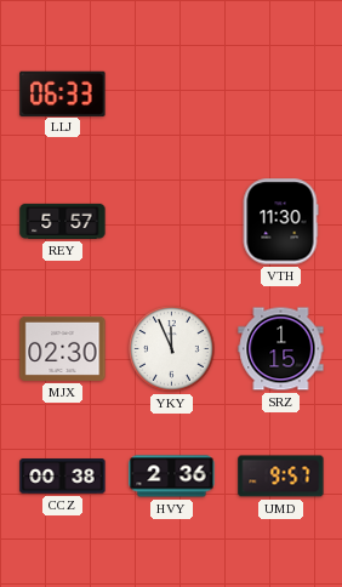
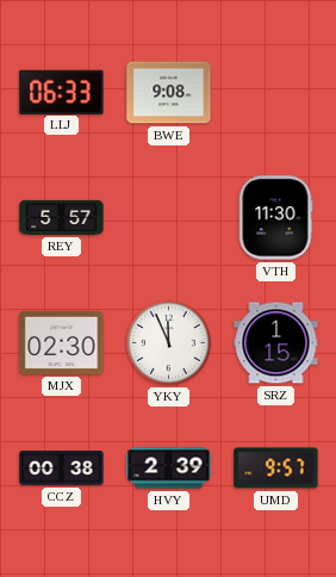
BWE: none -> 9:08 (169, 93)
HVY: 2:36 -> 2:39 (169, 469)
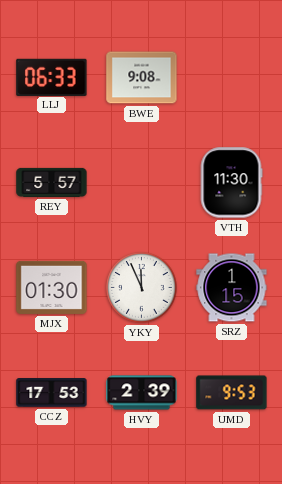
MJX: 02:30 -> 01:30 (52, 287)
CCZ: 00:38 -> 17:53 (52, 393)
UMD: 9:57 -> 9:53 (232, 393)
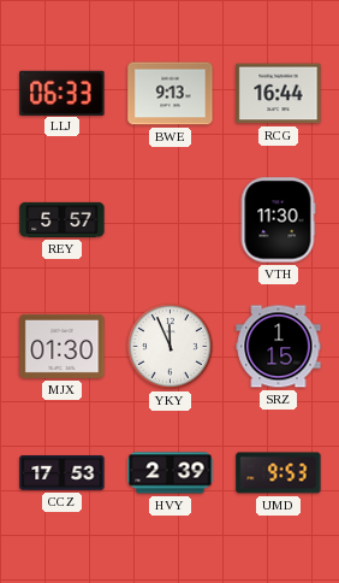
BWE: 9:08 -> 9:13 (171, 94)
RCG: none -> 16:44 (279, 94)
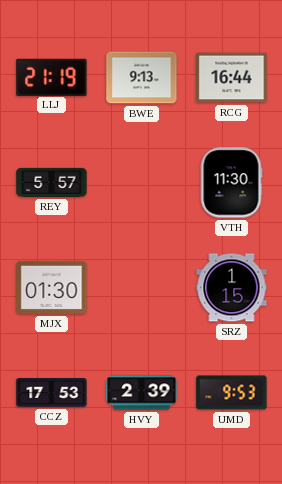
LLJ: 06:33 -> 21:19 (52, 77)
YKY: 11:56 -> none (171, 347)
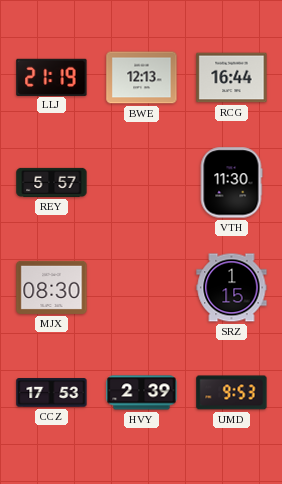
BWE: 9:13 -> 12:13 (142, 78)
MJX: 01:30 -> 08:30 (52, 287)
